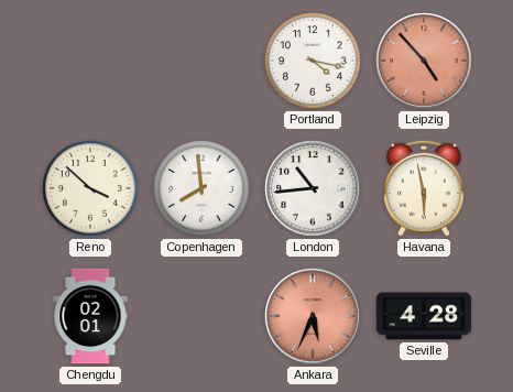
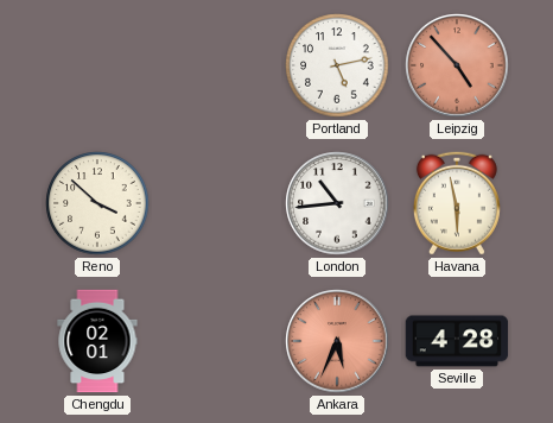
Portland: 4:17 -> 5:13 (337, 65)
Copenhagen: 7:59 -> none (201, 188)
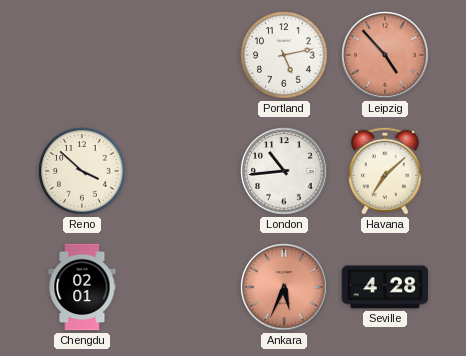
Havana: 5:58 -> 7:08 (385, 171)
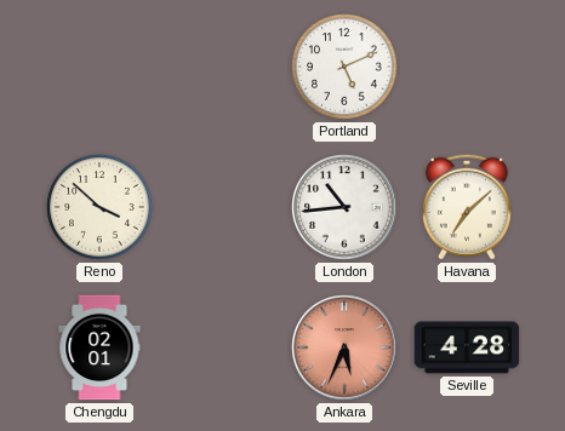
Portland: 5:13 -> 5:11 (344, 67)
Leipzig: 4:53 -> none (385, 55)
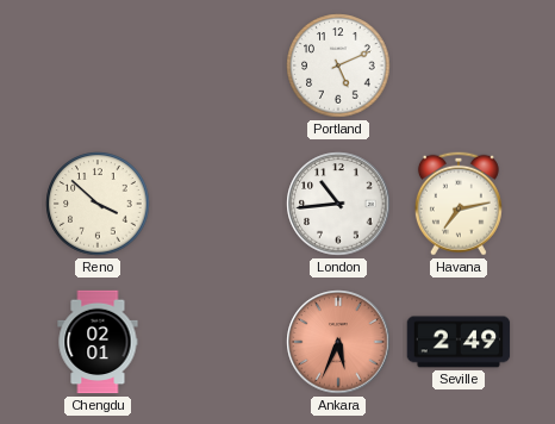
Havana: 7:08 -> 7:13 (459, 204)
Seville: 4:28 -> 2:49 (459, 342)
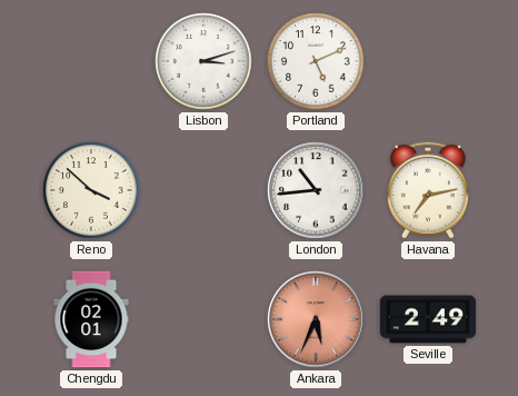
Lisbon: none -> 3:12 (203, 61)
